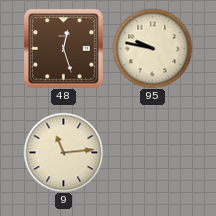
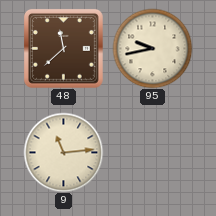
48: 12:27 -> 11:38 (63, 48)
95: 9:47 -> 9:43 (152, 48)
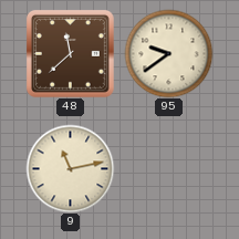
95: 9:43 -> 9:39 (168, 53)
9: 11:14 -> 11:13 (70, 168)
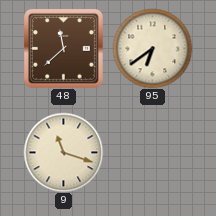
95: 9:39 -> 6:39 (152, 48)
9: 11:13 -> 11:18 (63, 152)
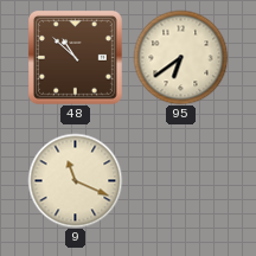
48: 11:38 -> 10:52 (75, 57)
9: 11:18 -> 11:19 (75, 180)
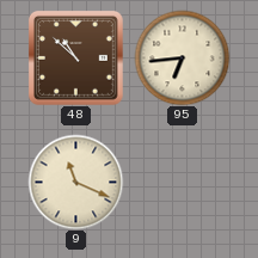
95: 6:39 -> 6:44 (182, 57)
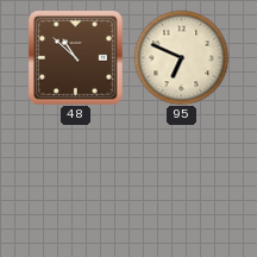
95: 6:44 -> 6:49 (181, 57)
9: 11:19 -> none (75, 182)
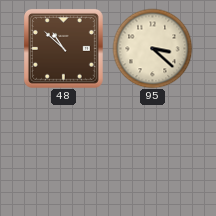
95: 6:49 -> 3:22 (152, 48)
